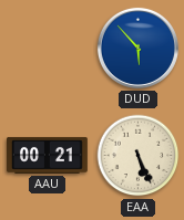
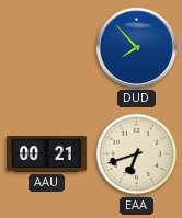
DUD: 5:53 -> 7:53 (136, 47)
EAA: 5:26 -> 6:42 (137, 154)
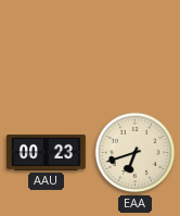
DUD: 7:53 -> none (136, 47)
AAU: 00:21 -> 00:23 (47, 152)
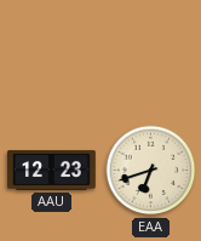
AAU: 00:23 -> 12:23 (52, 170)
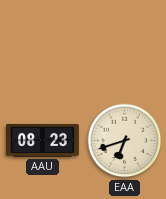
AAU: 12:23 -> 08:23 (43, 140)
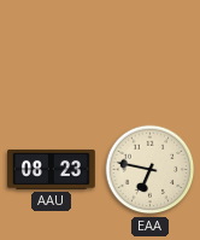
EAA: 6:42 -> 6:47 (151, 170)
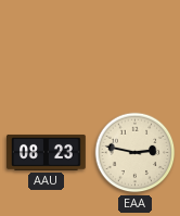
EAA: 6:47 -> 2:47 (136, 153)
